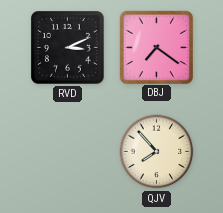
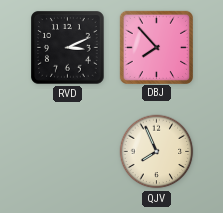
DBJ: 7:21 -> 7:53 (156, 47)
QJV: 7:53 -> 7:56 (157, 152)
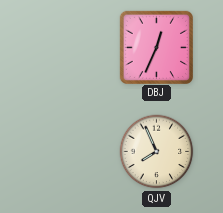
RVD: 3:11 -> none (68, 48)
DBJ: 7:53 -> 12:34 (156, 47)
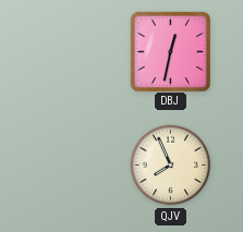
DBJ: 12:34 -> 12:32 (170, 51)
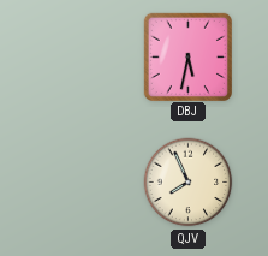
DBJ: 12:32 -> 5:32 (187, 56)
